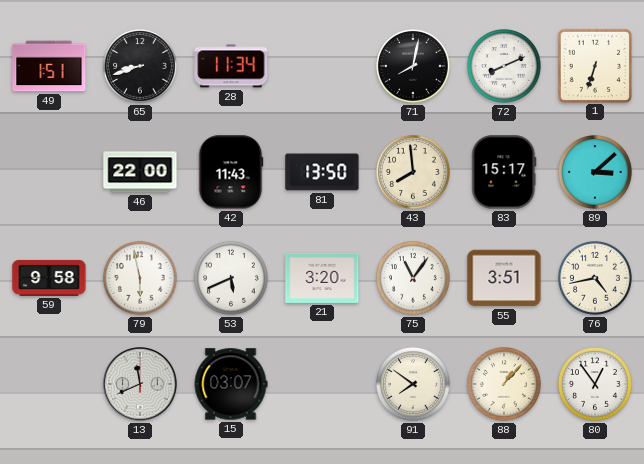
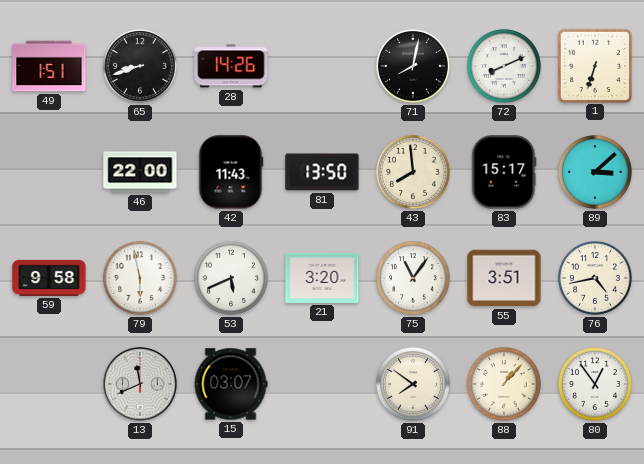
28: 11:34 -> 14:26 (231, 66)
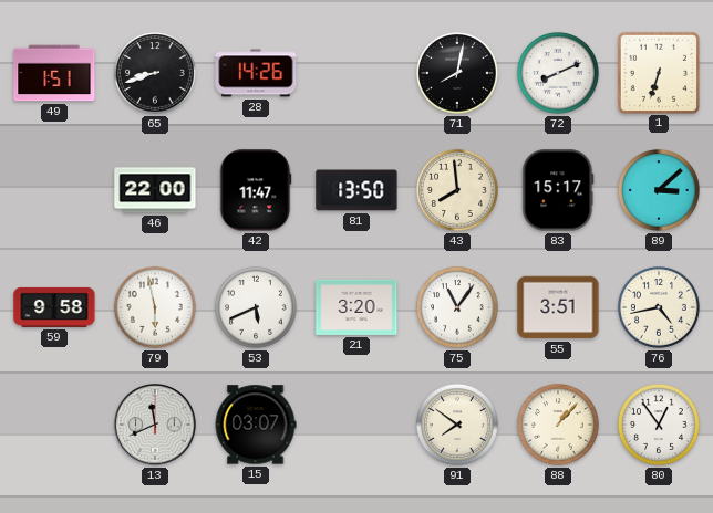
42: 11:43 -> 11:47 (256, 190)
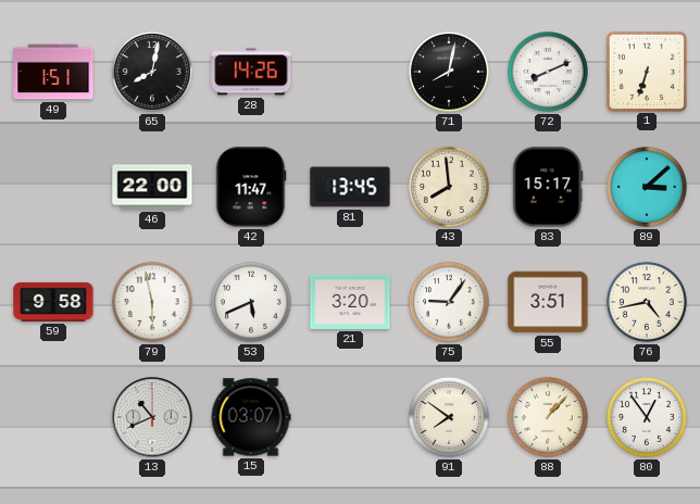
65: 8:42 -> 8:02 (152, 72)
81: 13:50 -> 13:45 (350, 187)
75: 11:06 -> 9:06 (449, 302)
13: 11:41 -> 10:41 (152, 417)
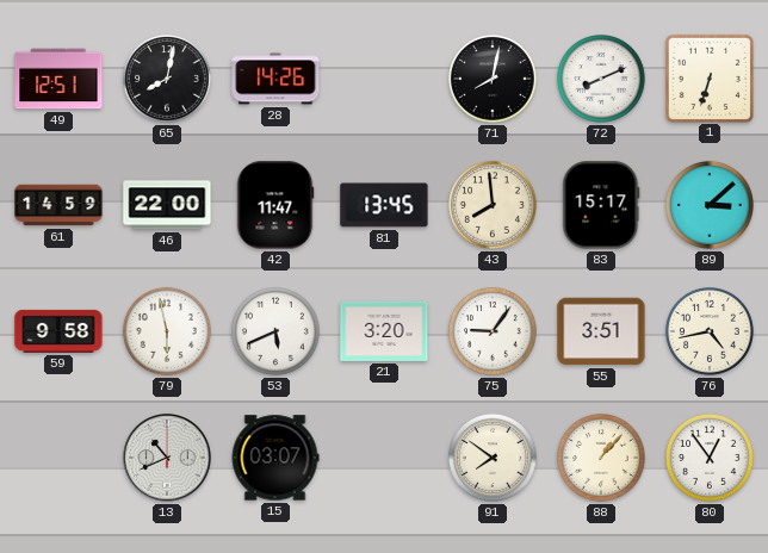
49: 1:51 -> 12:51 (58, 79)
61: none -> 14:59 (58, 205)
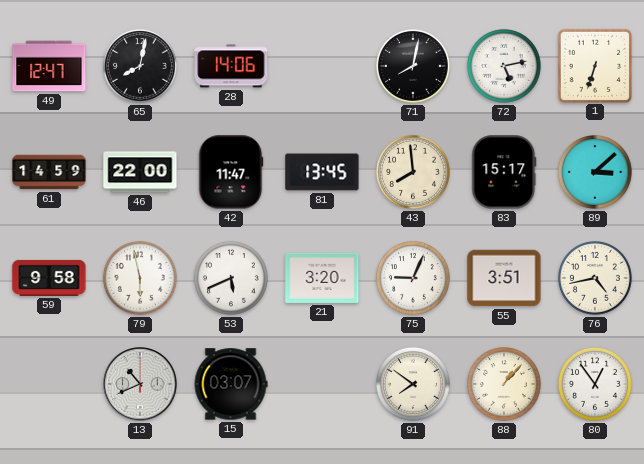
49: 12:51 -> 12:47 (49, 66)
28: 14:26 -> 14:06 (231, 66)
72: 8:11 -> 5:13 (504, 66)
75: 9:06 -> 9:04 (413, 278)
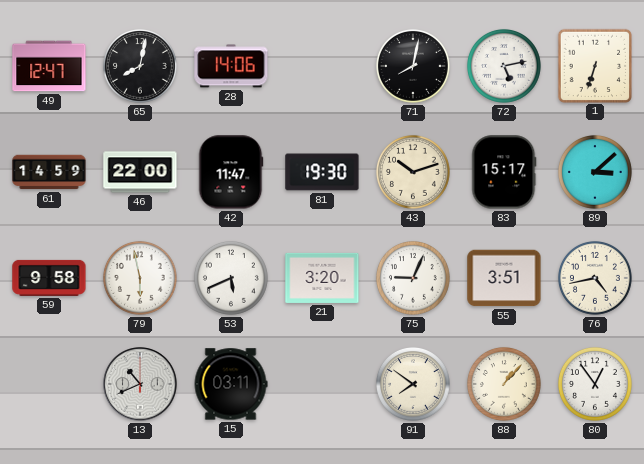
81: 13:45 -> 19:30 (322, 172)
43: 7:59 -> 10:12 (413, 172)
15: 03:07 -> 03:11 (231, 384)
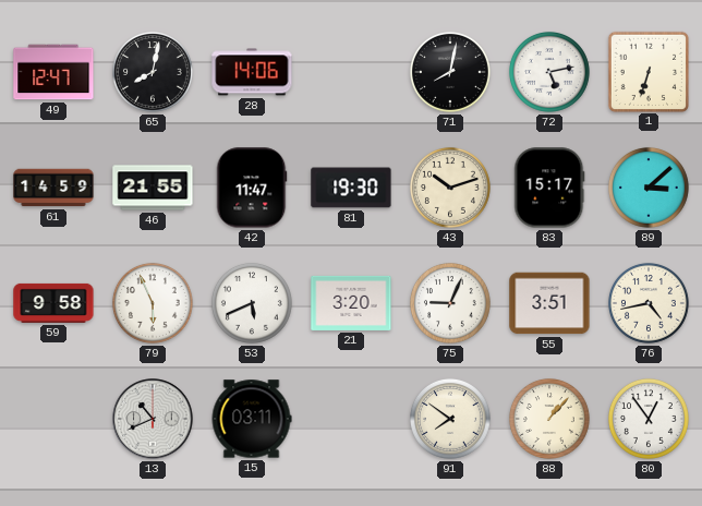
46: 22:00 -> 21:55 (153, 188)
79: 5:58 -> 5:56 (153, 303)
